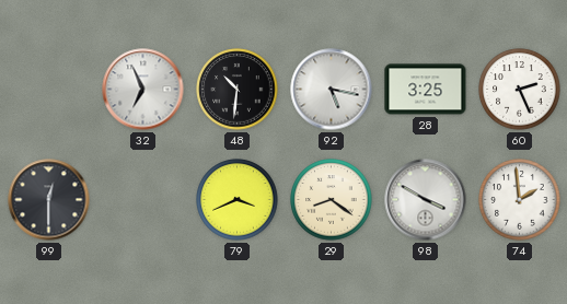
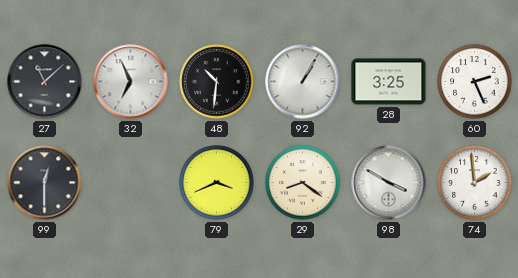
27: none -> 11:08 (45, 82)
92: 5:17 -> 1:05 (303, 82)
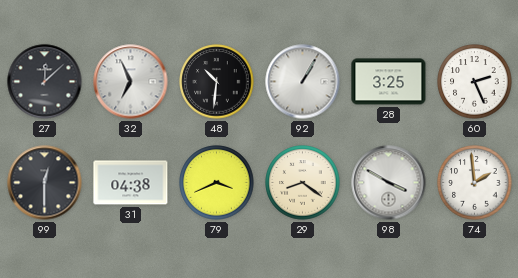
27: 11:08 -> 12:08 (45, 82)
31: none -> 04:38 (131, 183)
